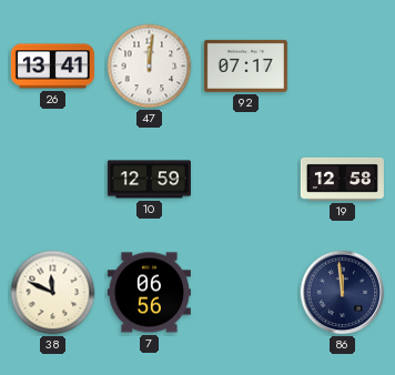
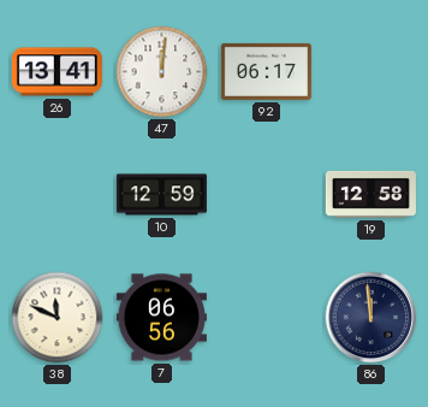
92: 07:17 -> 06:17 (266, 71)
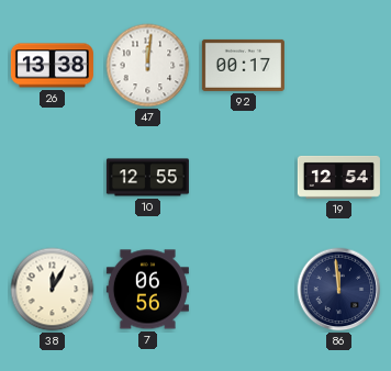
26: 13:41 -> 13:38 (52, 66)
92: 06:17 -> 00:17 (243, 65)
10: 12:59 -> 12:55 (147, 178)
19: 12:58 -> 12:54 (338, 177)
38: 11:49 -> 12:05 (53, 290)
